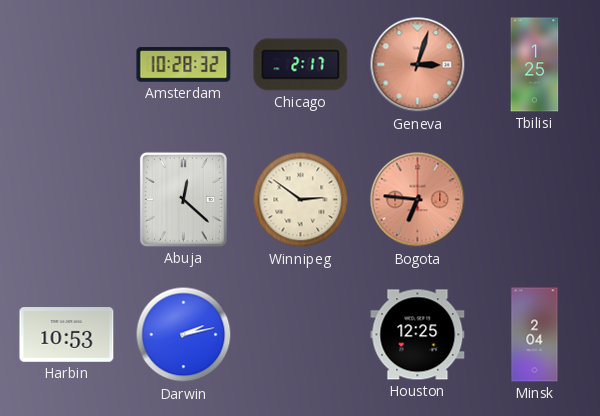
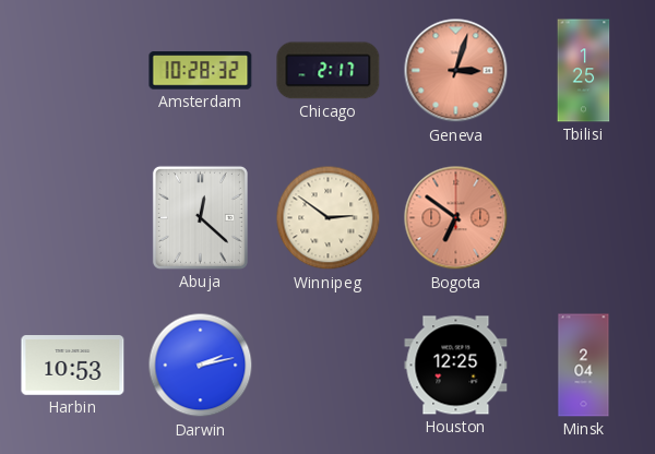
Bogota: 6:46 -> 6:51 (456, 218)
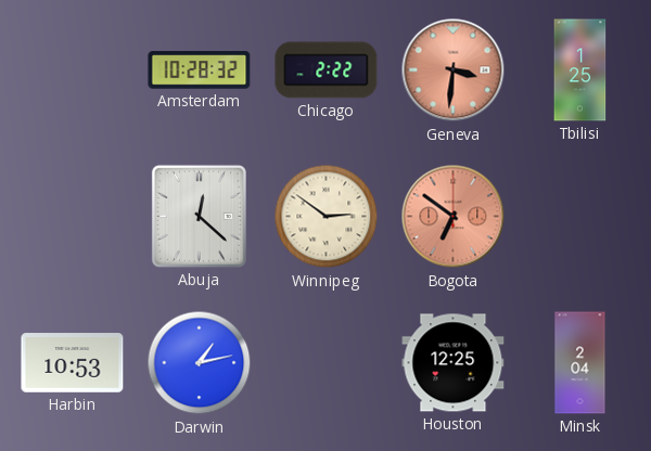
Chicago: 2:17 -> 2:22 (327, 70)
Geneva: 3:03 -> 3:31 (454, 70)
Darwin: 2:13 -> 1:13 (200, 363)
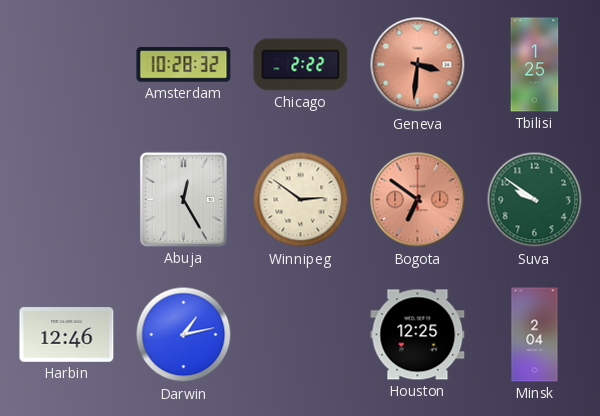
Abuja: 12:22 -> 12:25 (183, 199)
Suva: none -> 9:51 (535, 200)
Harbin: 10:53 -> 12:46 (67, 335)
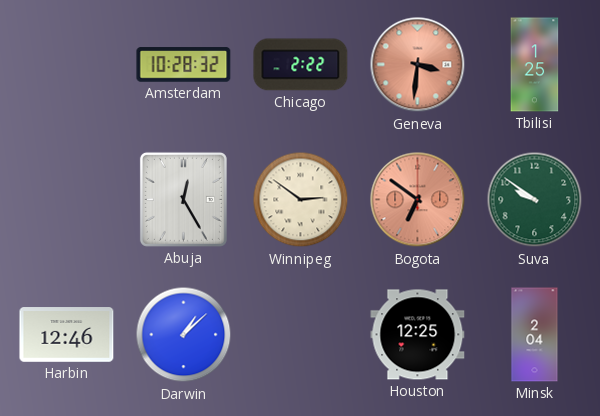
Darwin: 1:13 -> 1:08 (184, 335)
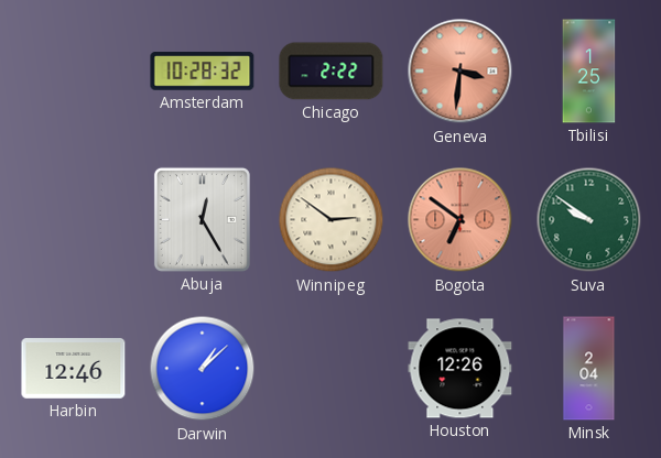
Houston: 12:25 -> 12:26 (460, 369)
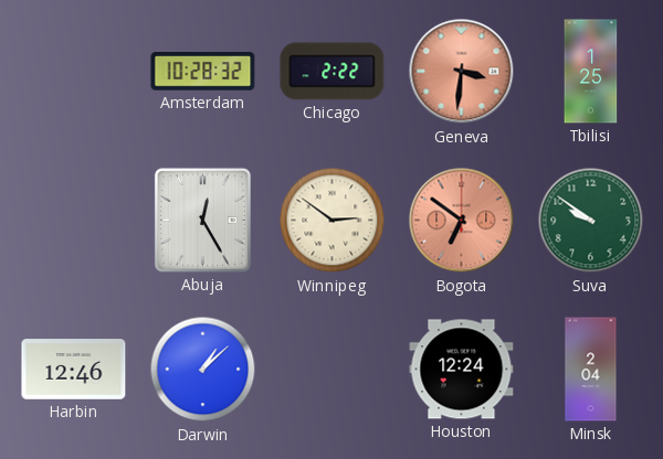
Houston: 12:26 -> 12:24 (462, 370)
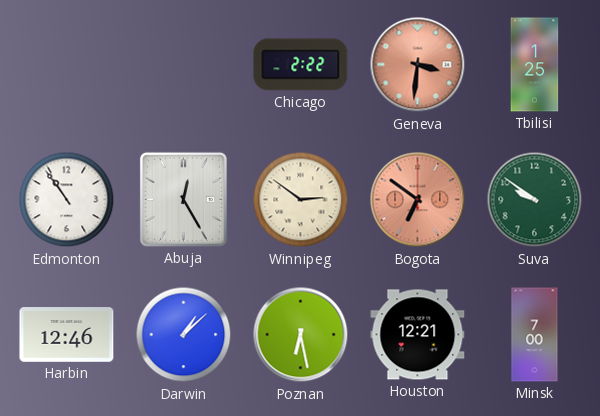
Amsterdam: 10:28 -> none (203, 72)
Edmonton: none -> 10:54 (67, 200)
Poznan: none -> 6:28 (301, 335)
Houston: 12:24 -> 12:21 (418, 335)
Minsk: 2:04 -> 7:00 (535, 335)
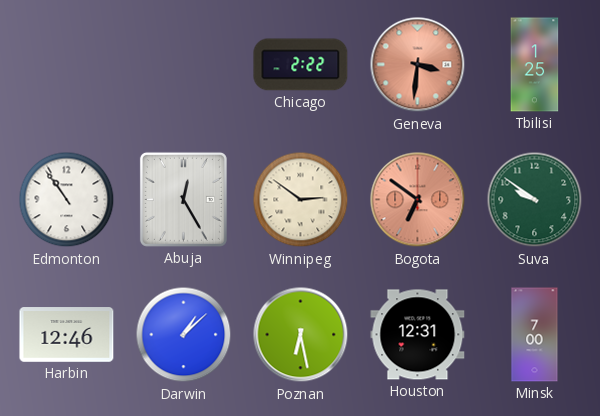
Houston: 12:21 -> 12:31 (418, 335)
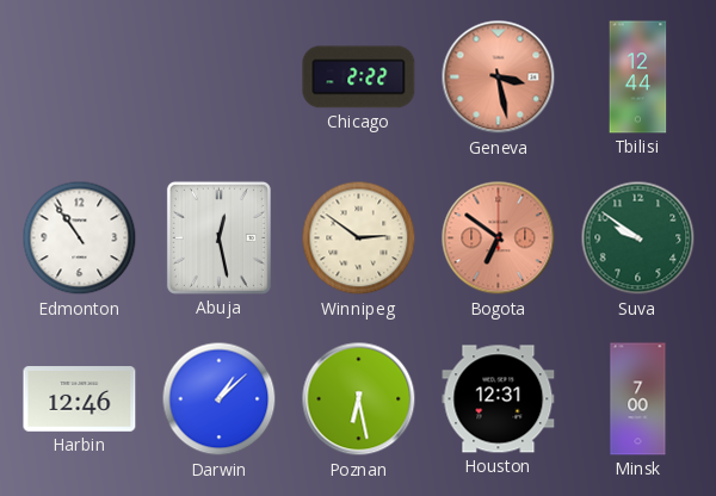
Geneva: 3:31 -> 3:28 (499, 77)
Tbilisi: 1:25 -> 12:44 (638, 77)
Abuja: 12:25 -> 12:28 (218, 237)
